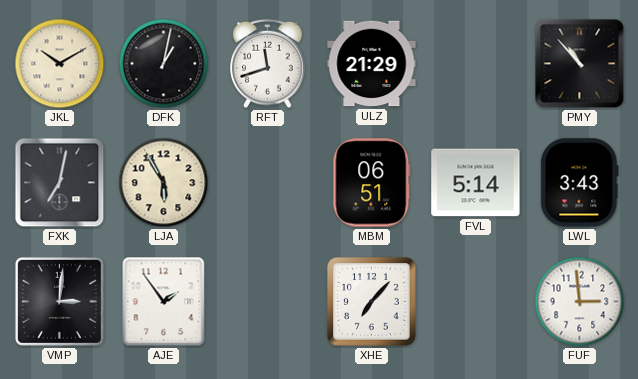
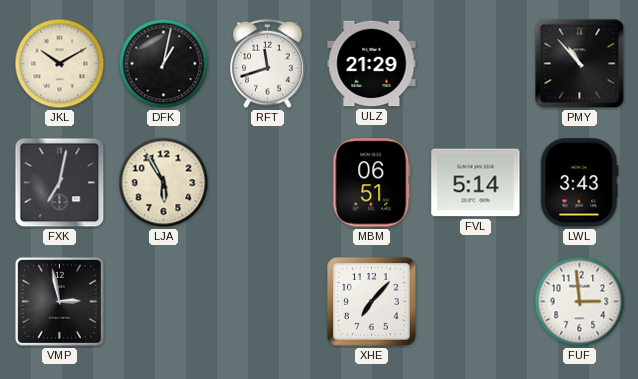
VMP: 3:01 -> 2:58 (59, 301)
AJE: 1:54 -> none (164, 302)
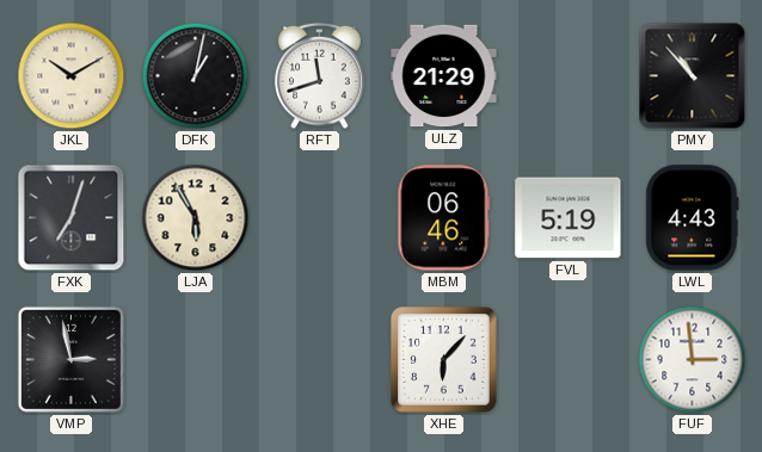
FXK: 7:02 -> 7:03 (72, 218)
MBM: 06:51 -> 06:46 (444, 218)
FVL: 5:14 -> 5:19 (569, 218)
LWL: 3:43 -> 4:43 (693, 218)
XHE: 7:07 -> 6:07 (444, 360)
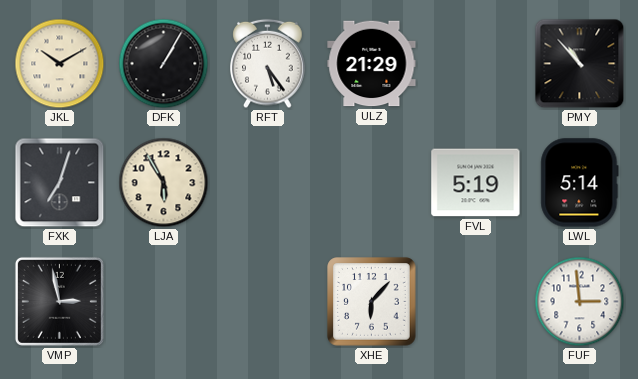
DFK: 1:02 -> 1:05 (164, 64)
RFT: 11:42 -> 5:24 (268, 64)
MBM: 06:46 -> none (444, 218)
LWL: 4:43 -> 5:14 (580, 183)
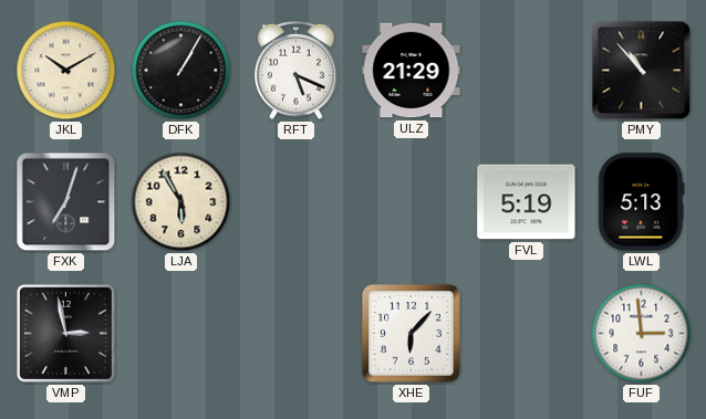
RFT: 5:24 -> 5:19 (297, 71)
LWL: 5:14 -> 5:13 (642, 202)
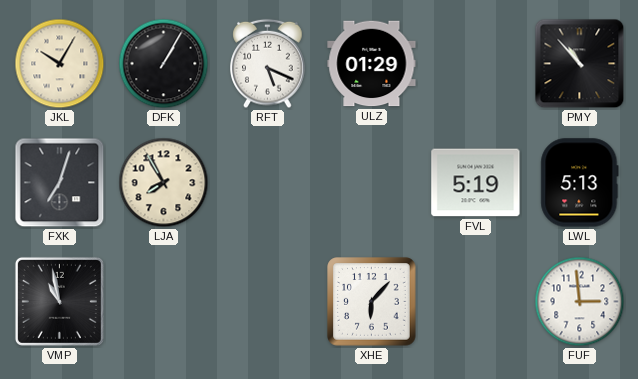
JKL: 10:10 -> 10:05 (60, 64)
ULZ: 21:29 -> 01:29 (372, 64)
LJA: 5:55 -> 7:55 (164, 183)
VMP: 2:58 -> 10:58 (59, 301)
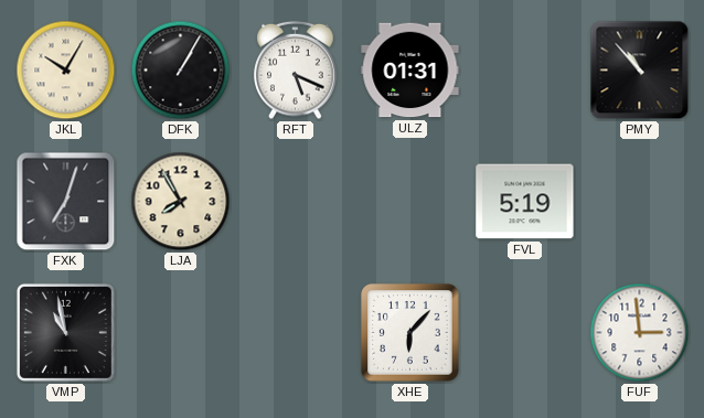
ULZ: 01:29 -> 01:31 (410, 71)
LWL: 5:13 -> none (580, 183)
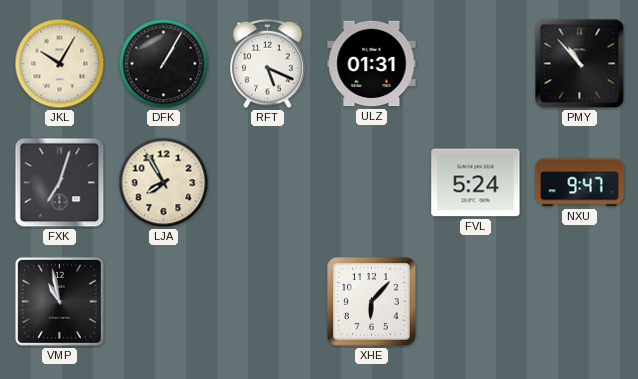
FVL: 5:19 -> 5:24 (476, 183)
NXU: none -> 9:47 (580, 183)
FUF: 2:59 -> none (640, 333)
